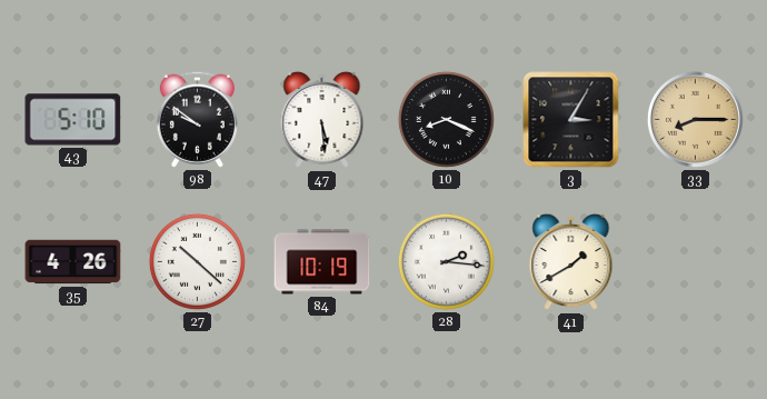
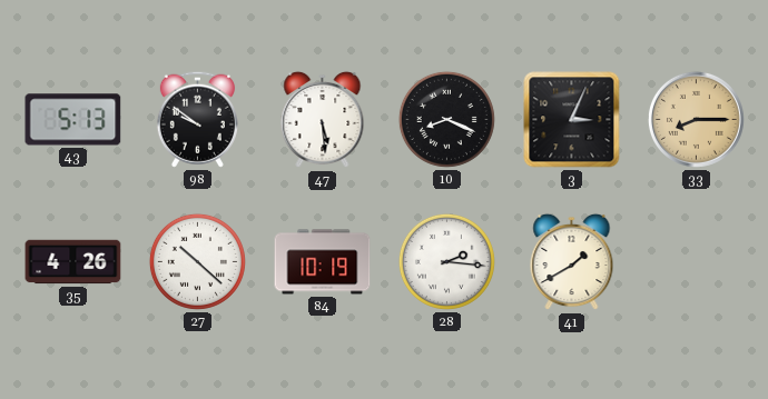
43: 5:10 -> 5:13 (73, 120)
3: 3:05 -> 3:04 (572, 120)
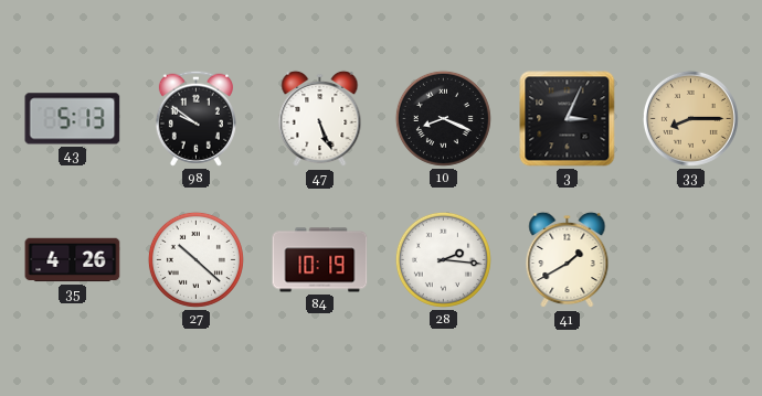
47: 5:29 -> 5:26 (320, 119)
